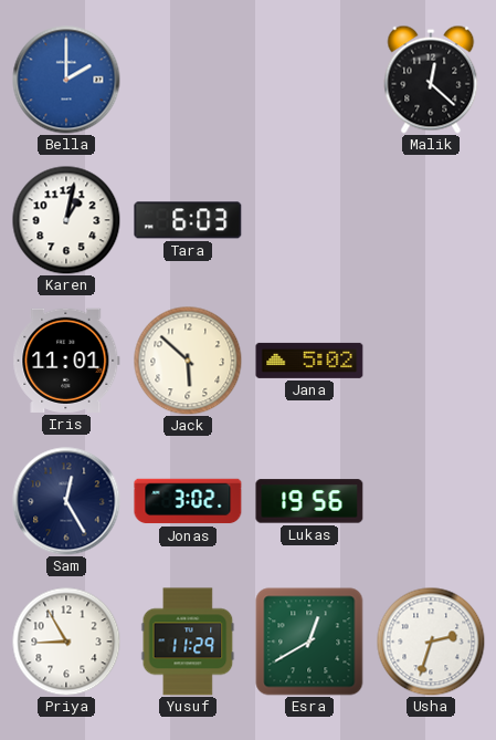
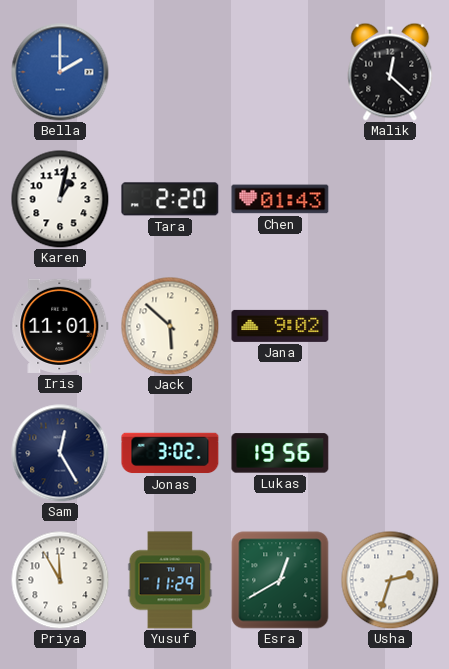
Tara: 6:03 -> 2:20 (170, 199)
Chen: none -> 01:43 (280, 199)
Jana: 5:02 -> 9:02 (280, 326)
Priya: 8:55 -> 11:55 (60, 580)
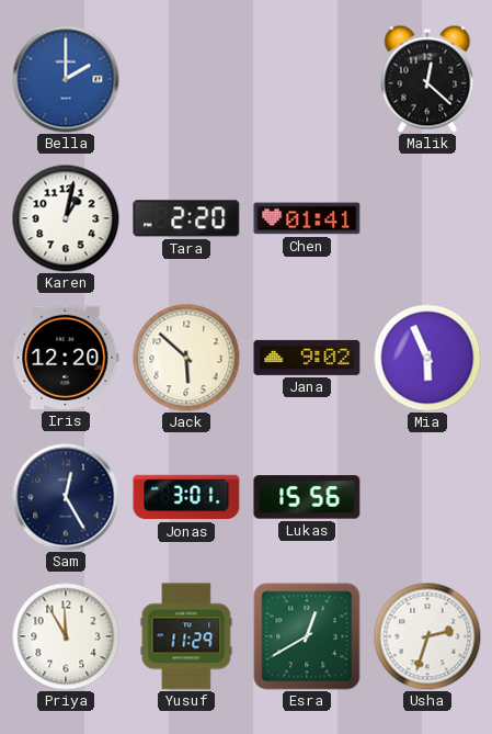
Chen: 01:43 -> 01:41 (307, 218)
Iris: 11:01 -> 12:20 (66, 358)
Mia: none -> 5:56 (427, 358)
Jonas: 3:02 -> 3:01 (186, 497)
Lukas: 19:56 -> 15:56 (307, 497)
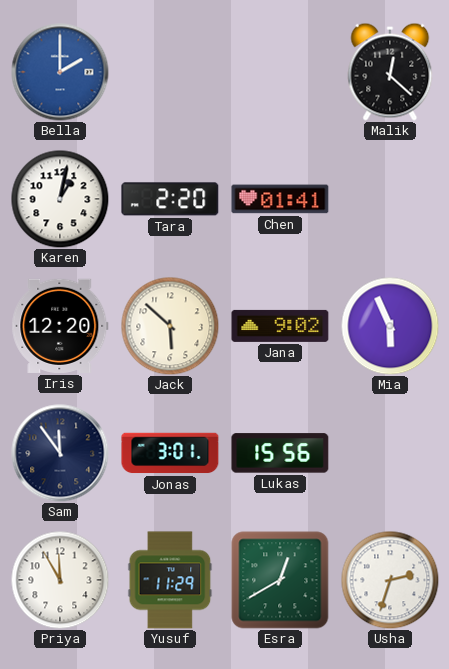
Sam: 12:25 -> 11:54 (60, 453)
